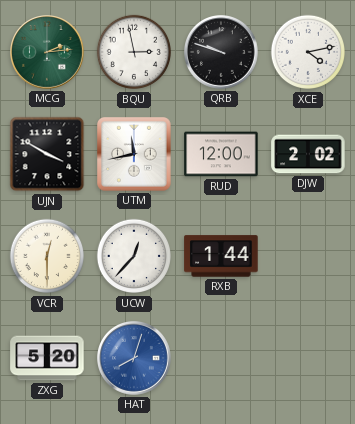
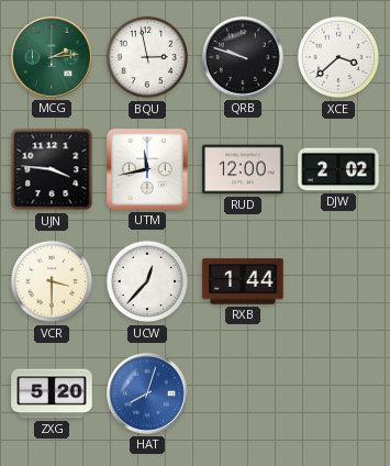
XCE: 4:13 -> 3:38 (338, 57)
UJN: 3:50 -> 3:46 (52, 169)
VCR: 12:30 -> 3:30 (52, 281)
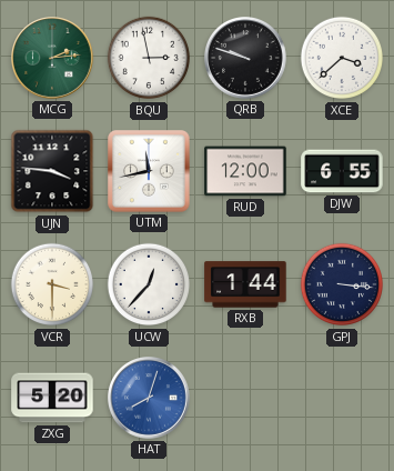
DJW: 2:02 -> 6:55 (342, 171)
GPJ: none -> 3:16 (342, 284)
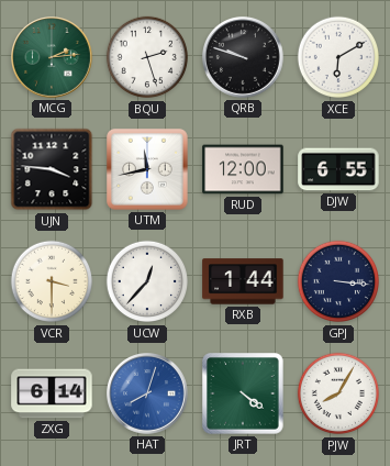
BQU: 2:58 -> 2:27 (147, 57)
XCE: 3:38 -> 6:10 (338, 57)
ZXG: 5:20 -> 6:14 (52, 393)
JRT: none -> 4:21 (244, 395)
PJW: none -> 8:05 (338, 393)
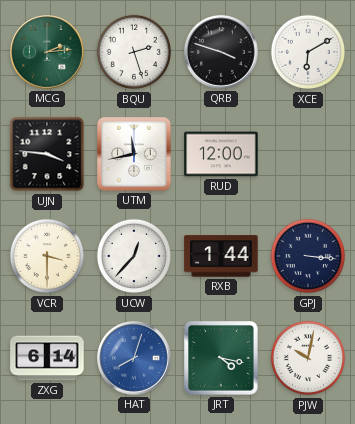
QRB: 9:48 -> 3:48 (222, 53)
DJW: 6:55 -> none (338, 169)
JRT: 4:21 -> 4:17 (222, 359)
PJW: 8:05 -> 10:02 (308, 358)
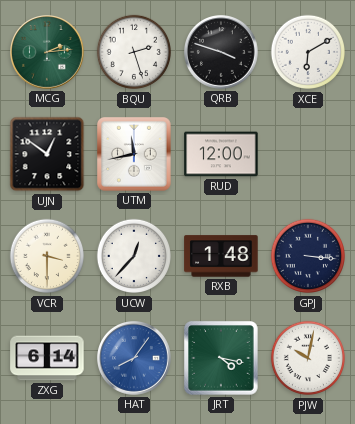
UJN: 3:46 -> 12:51 (47, 154)
RXB: 1:44 -> 1:48 (221, 256)
HAT: 8:03 -> 8:06 (135, 359)
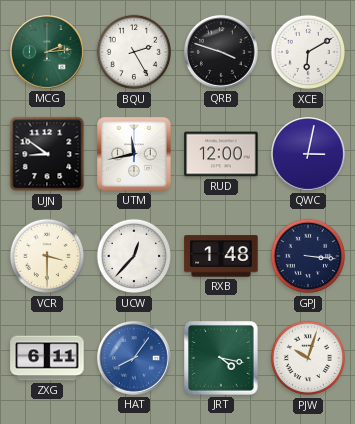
BQU: 2:27 -> 2:25 (134, 52)
UJN: 12:51 -> 8:51 (47, 154)
QWC: none -> 3:02 (309, 155)
ZXG: 6:14 -> 6:11 (47, 358)
PJW: 10:02 -> 10:03 (308, 358)
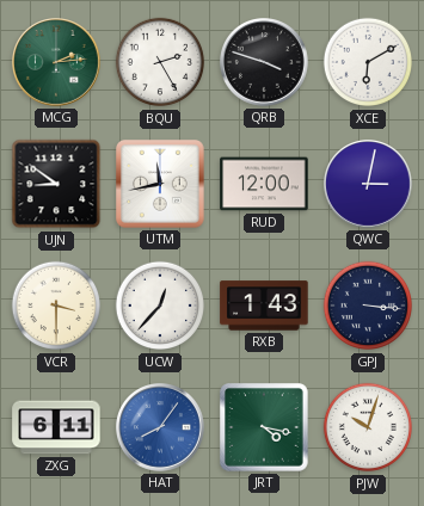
RXB: 1:48 -> 1:43 (264, 306)
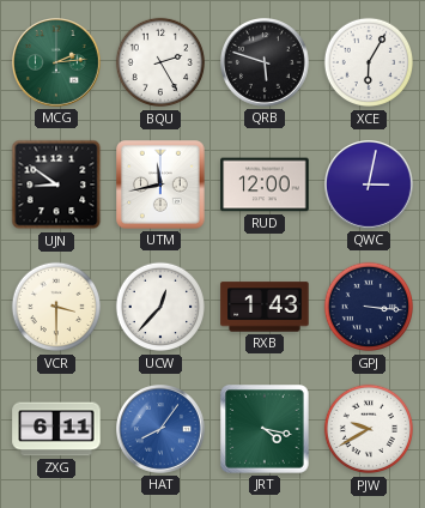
QRB: 3:48 -> 5:48 (266, 63)
XCE: 6:10 -> 6:05 (369, 62)
PJW: 10:03 -> 9:40 (369, 429)
